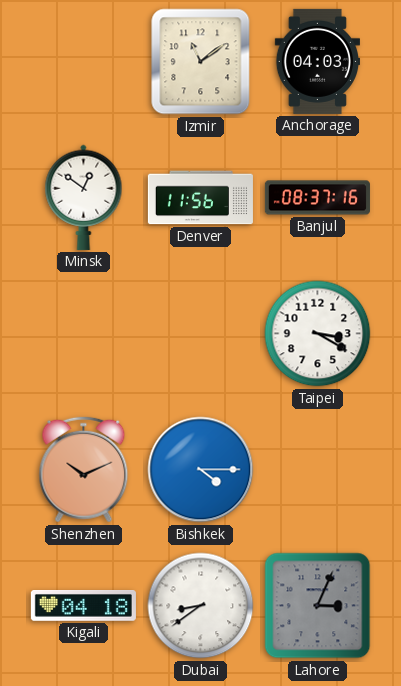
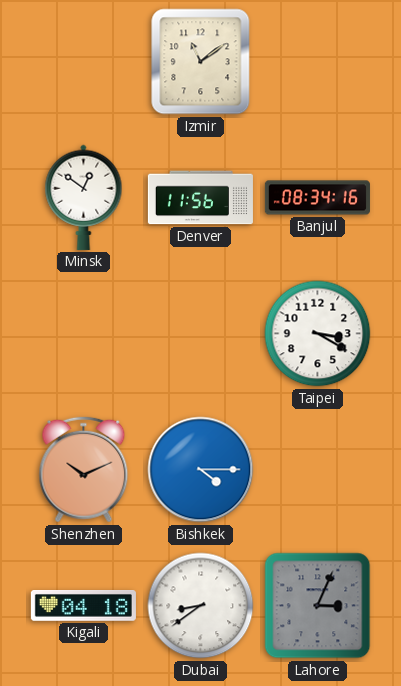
Anchorage: 04:03 -> none (317, 61)
Banjul: 08:37 -> 08:34 (317, 198)
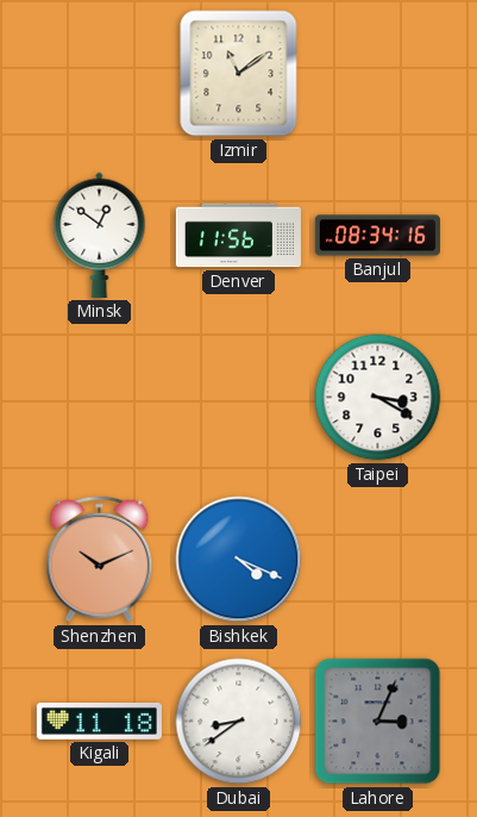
Bishkek: 4:15 -> 4:19 (239, 560)
Kigali: 04:18 -> 11:18 (99, 722)
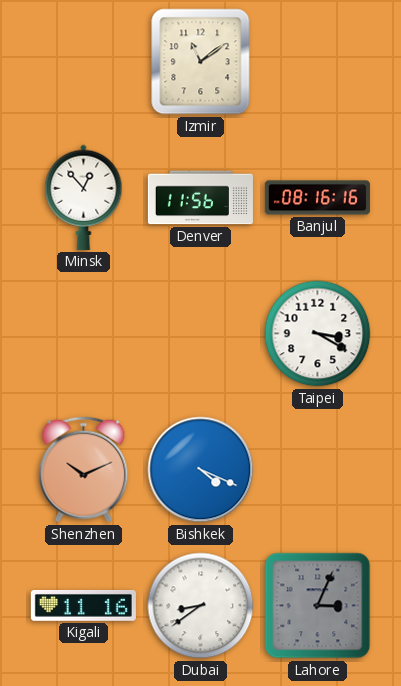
Minsk: 12:51 -> 12:53 (84, 197)
Banjul: 08:34 -> 08:16 (317, 198)
Kigali: 11:18 -> 11:16 (83, 606)
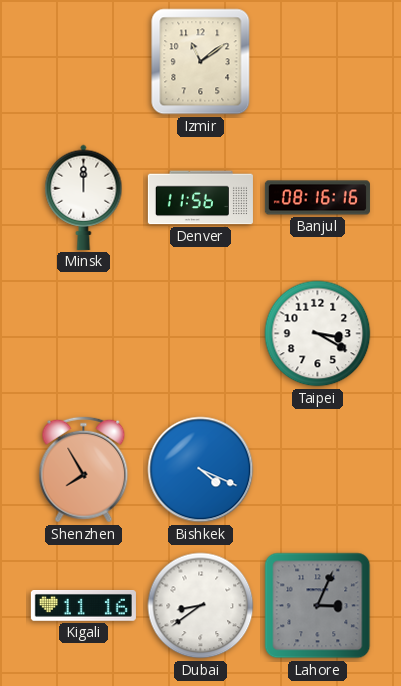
Minsk: 12:53 -> 12:00 (84, 197)
Shenzhen: 10:11 -> 7:55 (84, 470)
